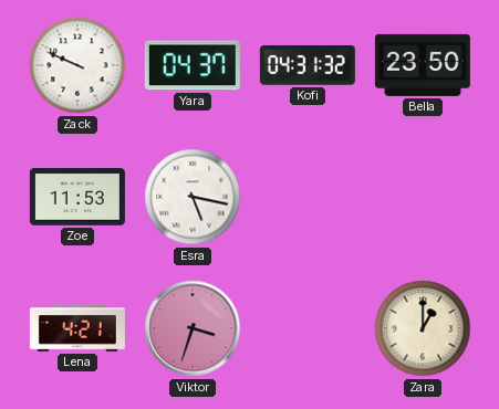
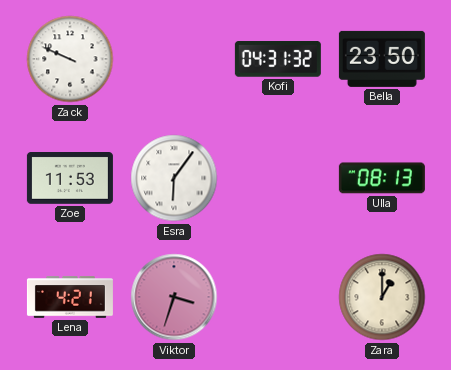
Yara: 04:37 -> none (193, 65)
Esra: 5:17 -> 6:06 (174, 178)
Ulla: none -> 08:13 (382, 178)
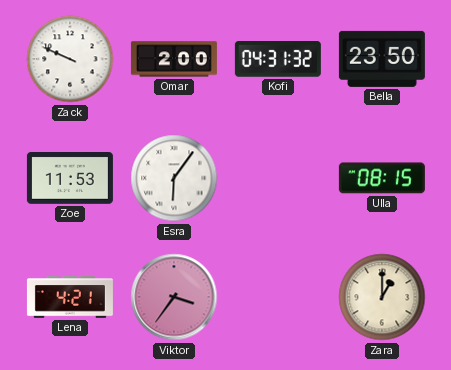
Omar: none -> 2:00 (174, 59)
Ulla: 08:13 -> 08:15 (382, 178)
Viktor: 3:33 -> 3:36 (174, 297)
